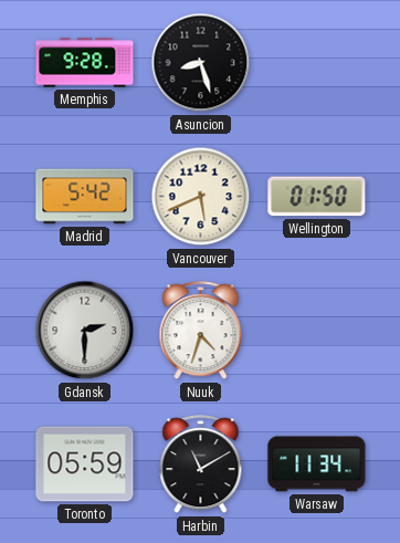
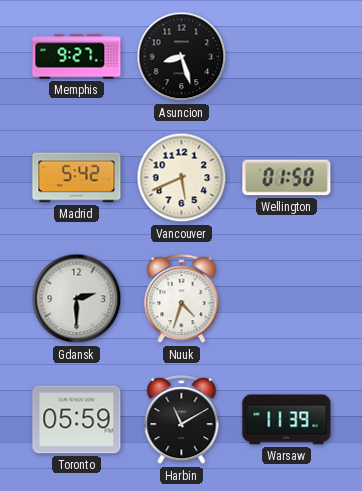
Memphis: 9:28 -> 9:27 (77, 57)
Warsaw: 11:34 -> 11:39 (287, 420)
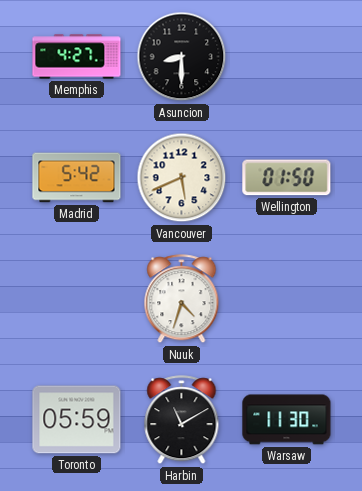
Memphis: 9:27 -> 4:27 (77, 57)
Asuncion: 8:27 -> 8:30 (182, 57)
Gdansk: 2:30 -> none (77, 299)
Warsaw: 11:39 -> 11:30 (287, 420)
